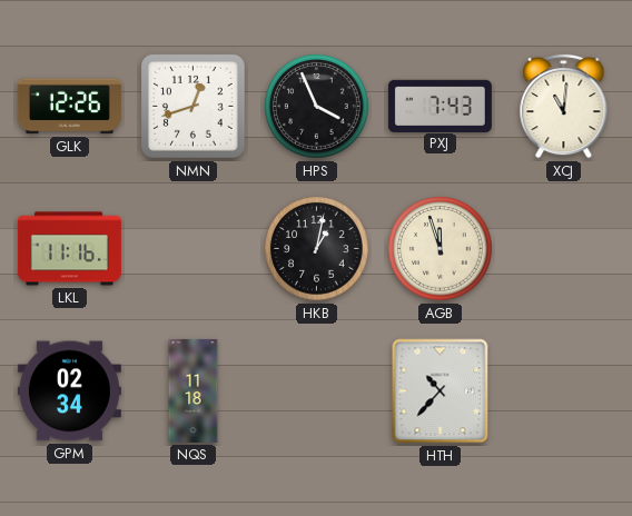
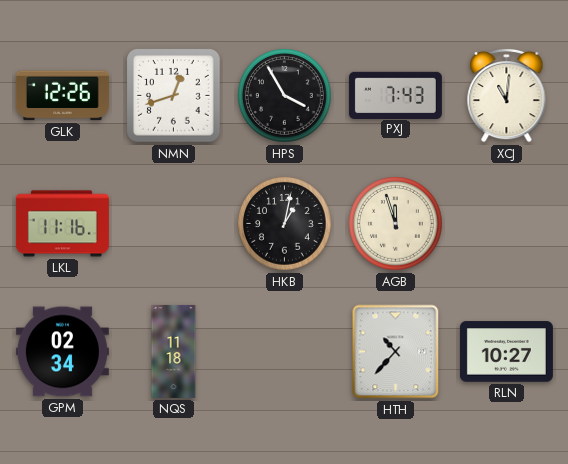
HPS: 3:56 -> 3:55 (285, 96)
RLN: none -> 10:27 (506, 352)
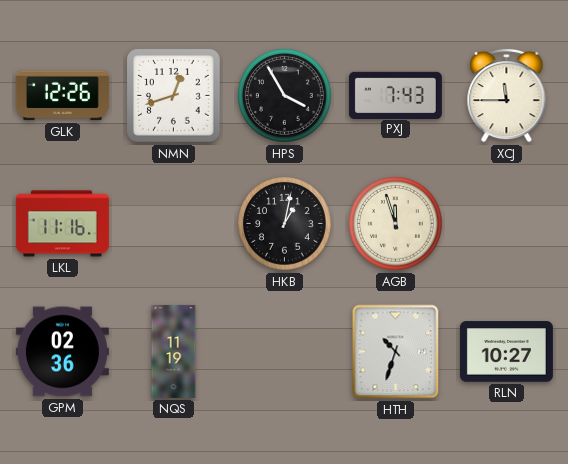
XCJ: 11:01 -> 11:45 (507, 95)
GPM: 02:34 -> 02:36 (62, 352)
NQS: 11:18 -> 11:19 (174, 351)
HTH: 10:37 -> 10:33 (396, 352)
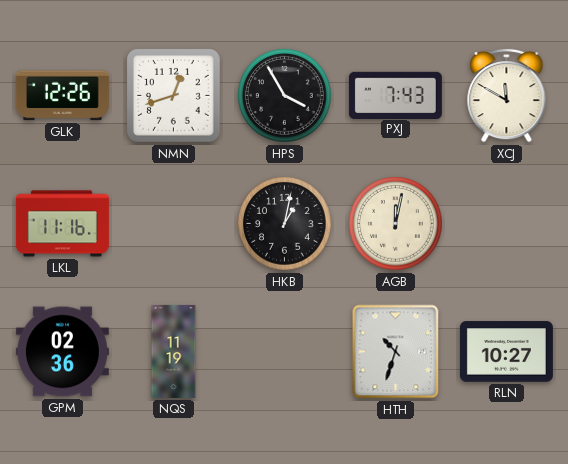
XCJ: 11:45 -> 11:50 (507, 95)
AGB: 11:57 -> 12:02 (396, 224)
